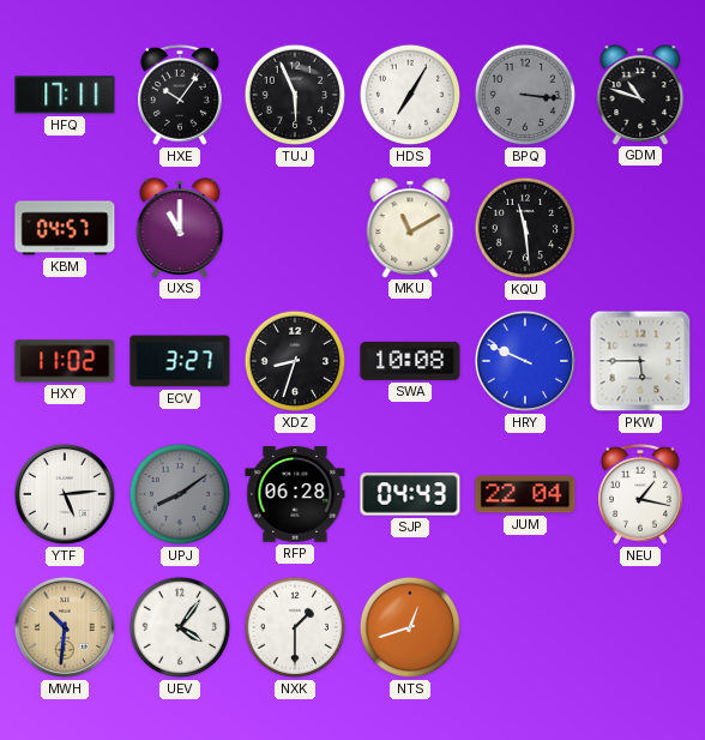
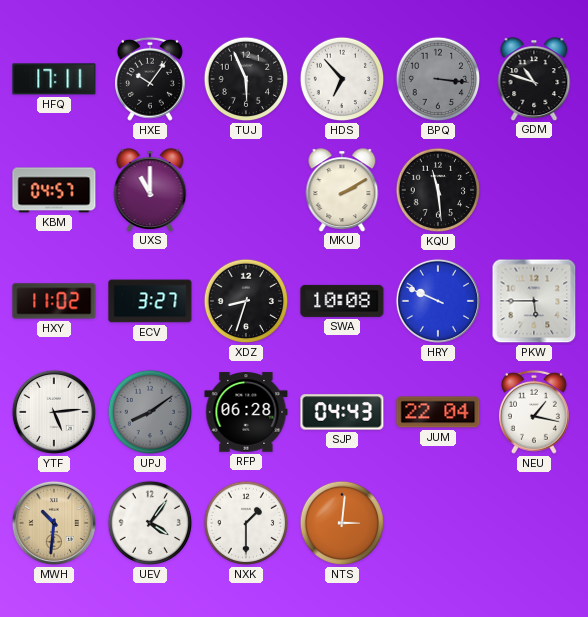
HDS: 7:05 -> 6:53 (342, 79)
MKU: 11:10 -> 2:10 (342, 190)
NTS: 12:42 -> 3:01 (342, 523)
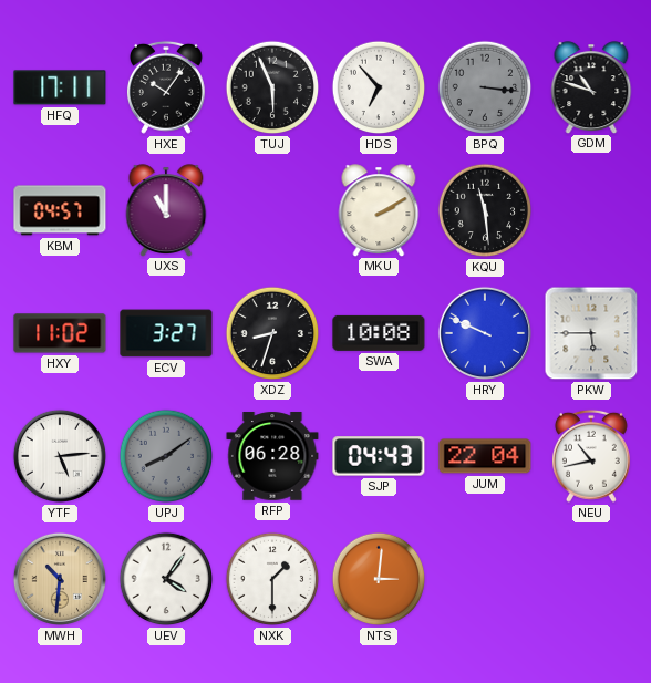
NEU: 1:17 -> 10:43 (591, 456)
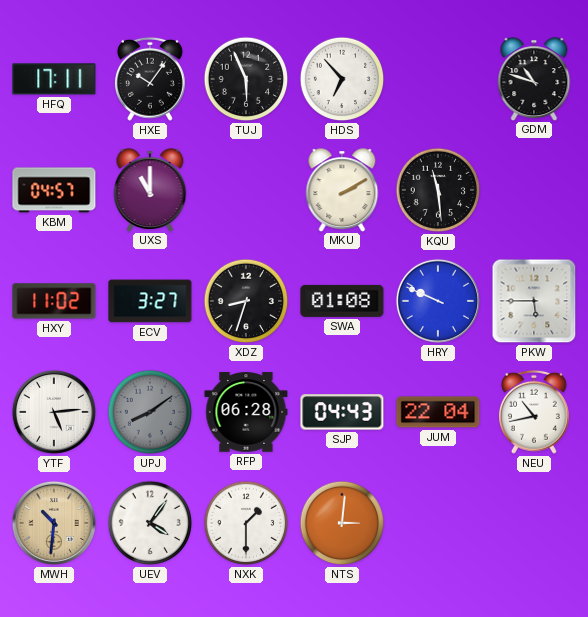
BPQ: 3:16 -> none (485, 87)
SWA: 10:08 -> 01:08 (342, 301)
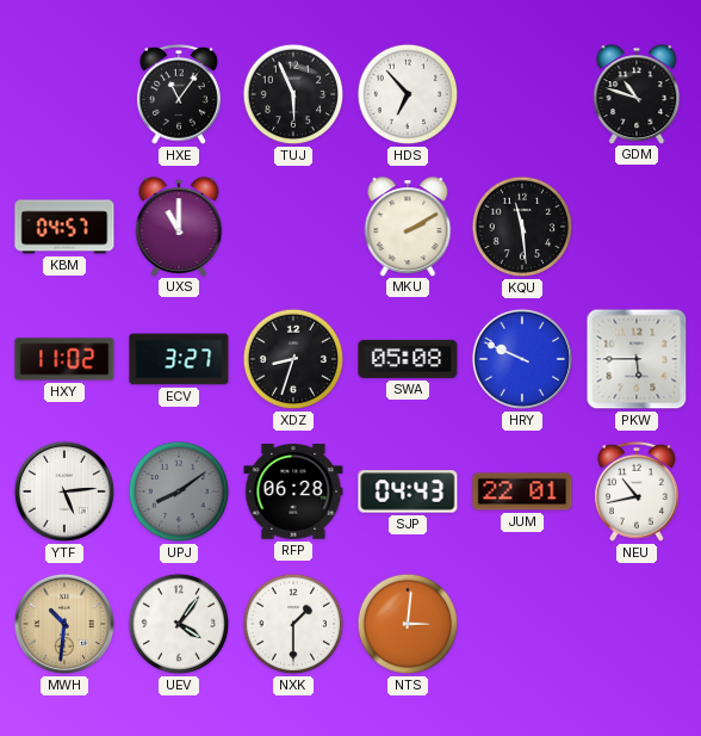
HFQ: 17:11 -> none (54, 79)
HXE: 10:06 -> 11:06 (179, 94)
SWA: 01:08 -> 05:08 (408, 359)
JUM: 22:04 -> 22:01 (522, 491)
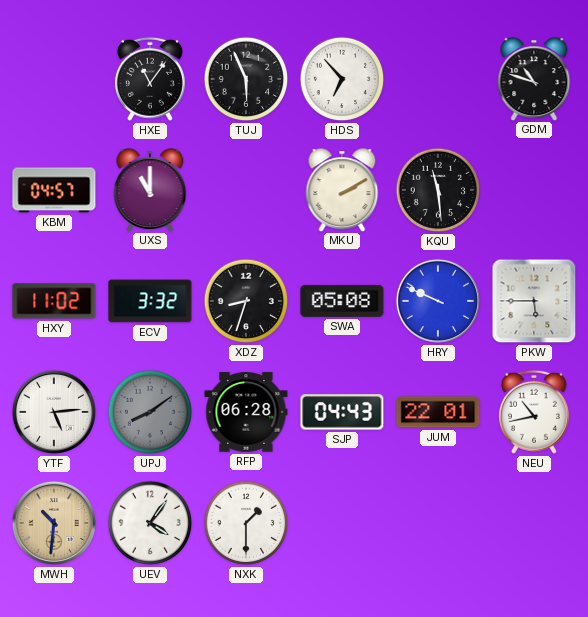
ECV: 3:27 -> 3:32 (150, 301)
NTS: 3:01 -> none (408, 624)
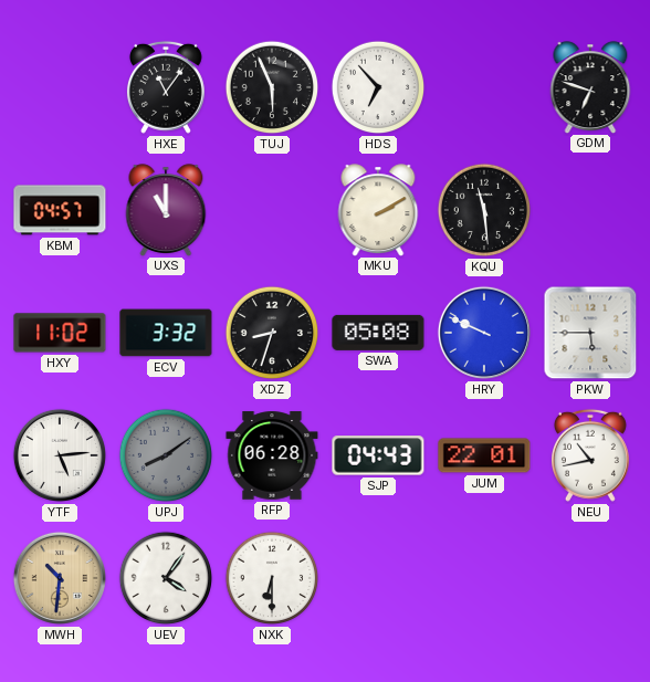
GDM: 10:48 -> 6:48 (590, 87)
NXK: 1:30 -> 6:30 (272, 578)
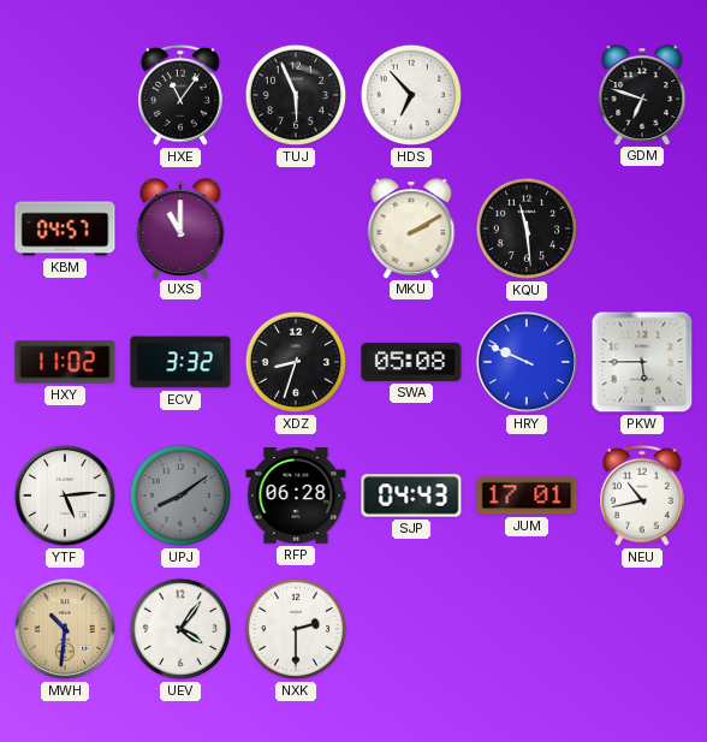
JUM: 22:01 -> 17:01 (527, 495)
NXK: 6:30 -> 2:30 (296, 629)
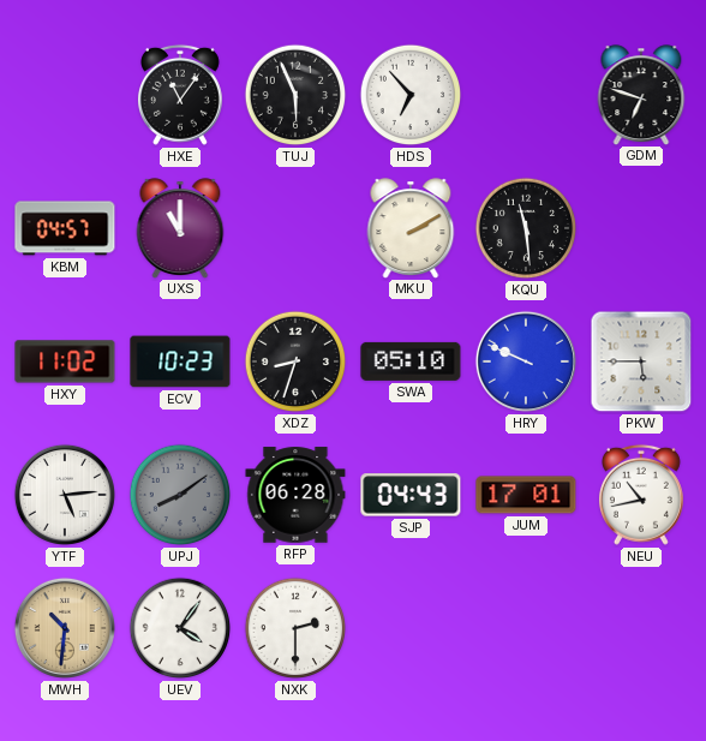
ECV: 3:32 -> 10:23 (180, 361)
SWA: 05:08 -> 05:10 (411, 361)
